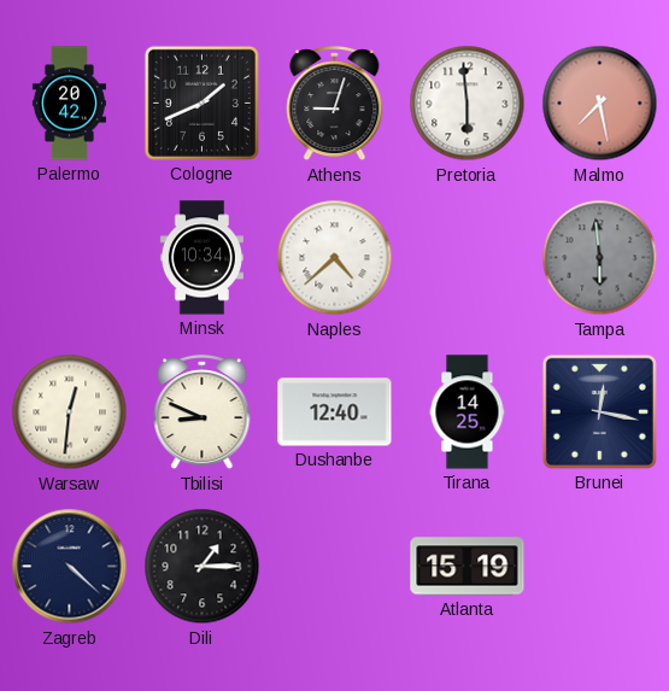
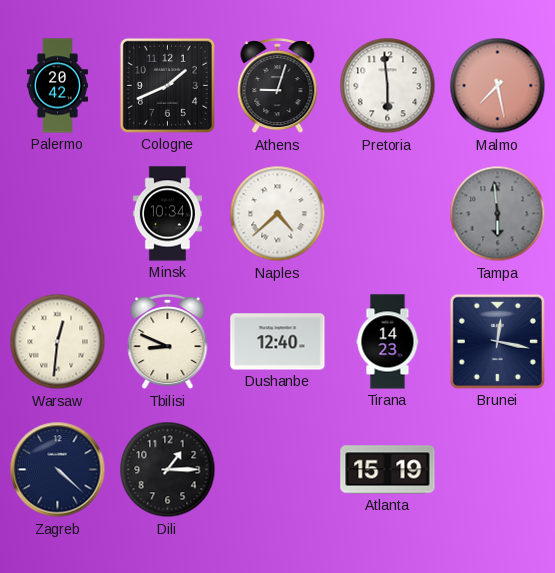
Tirana: 14:25 -> 14:23 (388, 342)
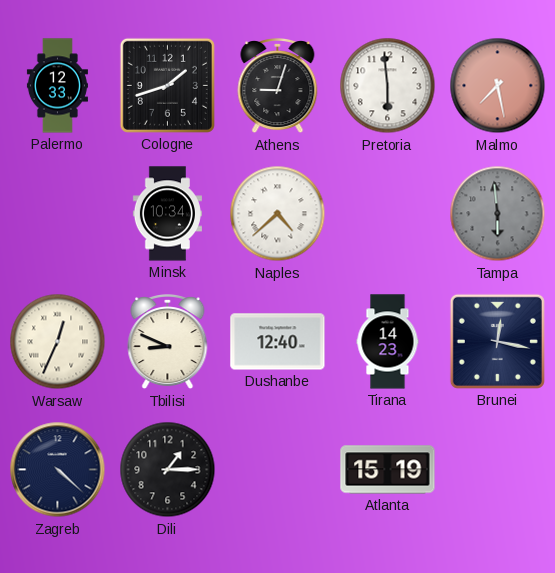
Palermo: 20:42 -> 12:33 (57, 86)
Cologne: 1:41 -> 1:42 (167, 85)
Warsaw: 12:31 -> 12:34 (58, 342)
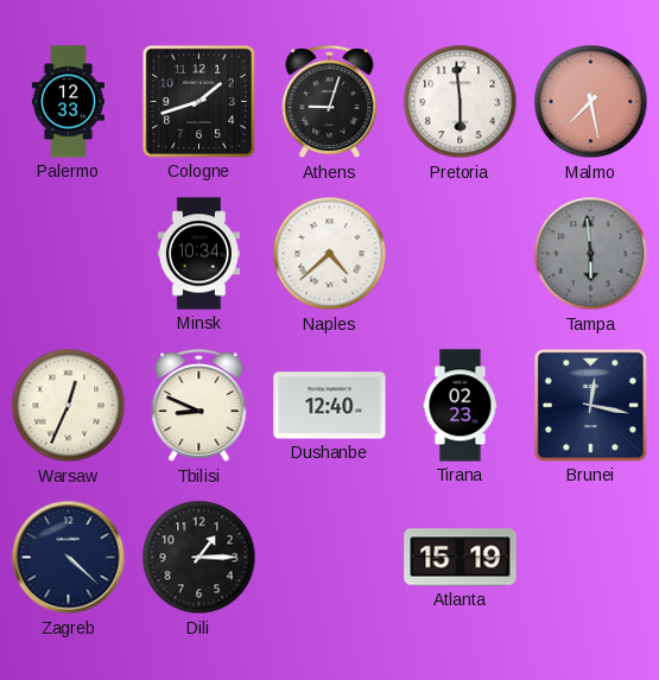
Tirana: 14:23 -> 02:23 (461, 406)
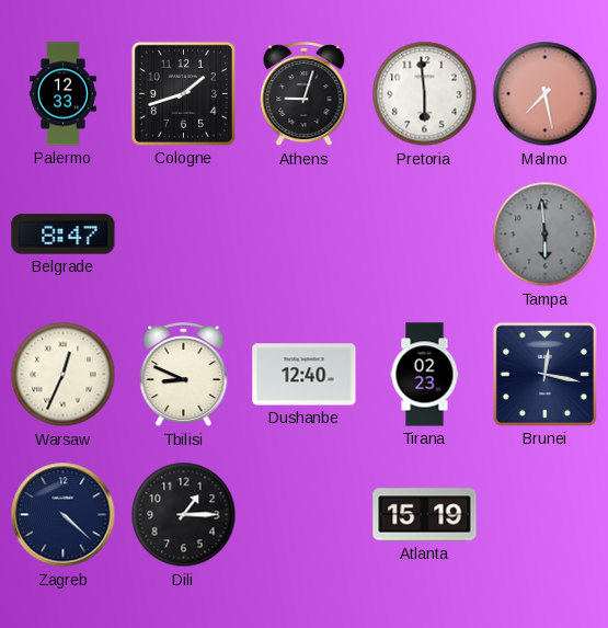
Belgrade: none -> 8:47 (64, 235)
Minsk: 10:34 -> none (198, 254)
Naples: 4:38 -> none (330, 254)
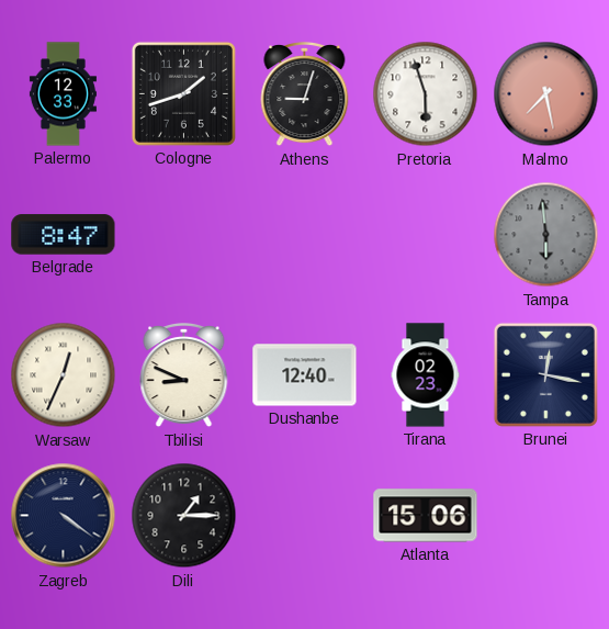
Pretoria: 5:59 -> 5:57 (426, 94)
Zagreb: 4:22 -> 4:21 (64, 516)
Atlanta: 15:19 -> 15:06 (426, 516)
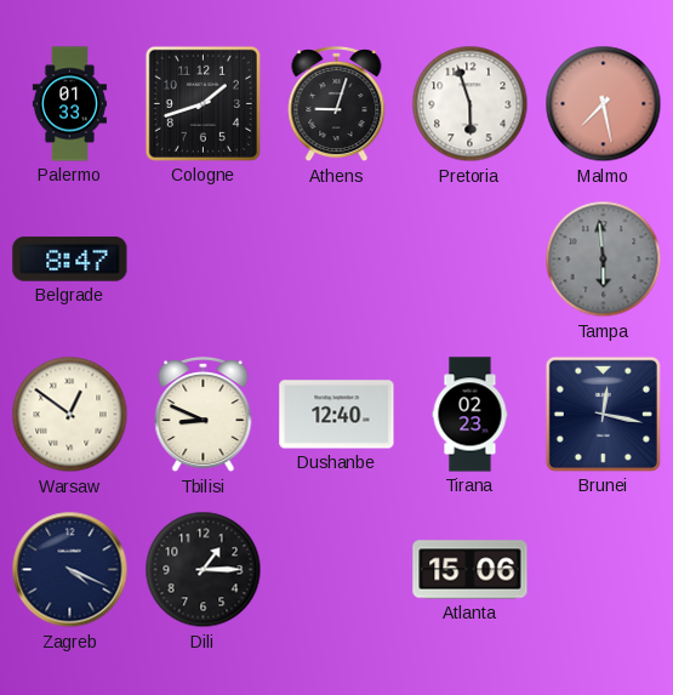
Palermo: 12:33 -> 01:33 (69, 104)
Warsaw: 12:34 -> 12:51 (70, 415)
Zagreb: 4:21 -> 4:19 (70, 570)
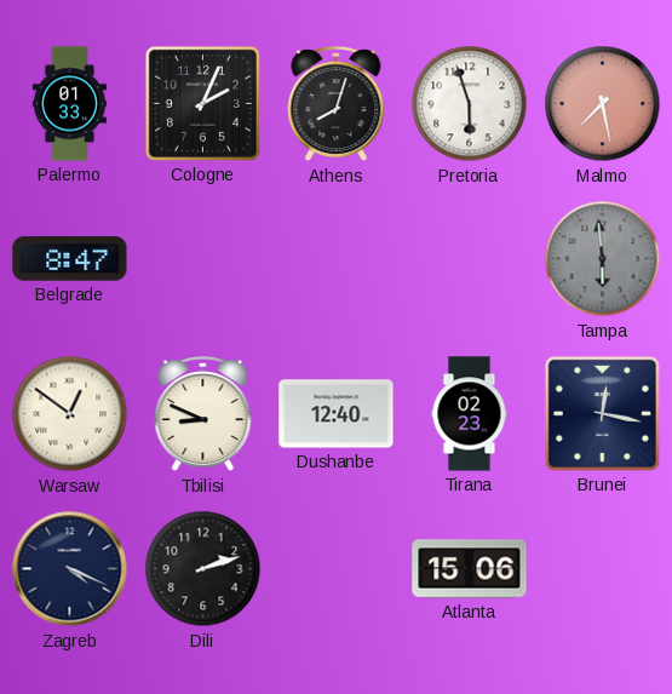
Cologne: 1:42 -> 2:04 (202, 103)
Athens: 9:03 -> 8:03 (337, 105)
Dili: 1:15 -> 2:12 (203, 569)
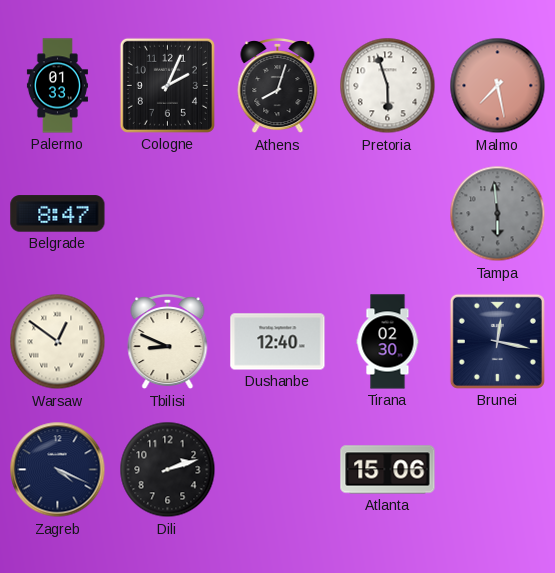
Tirana: 02:23 -> 02:30 (388, 342)
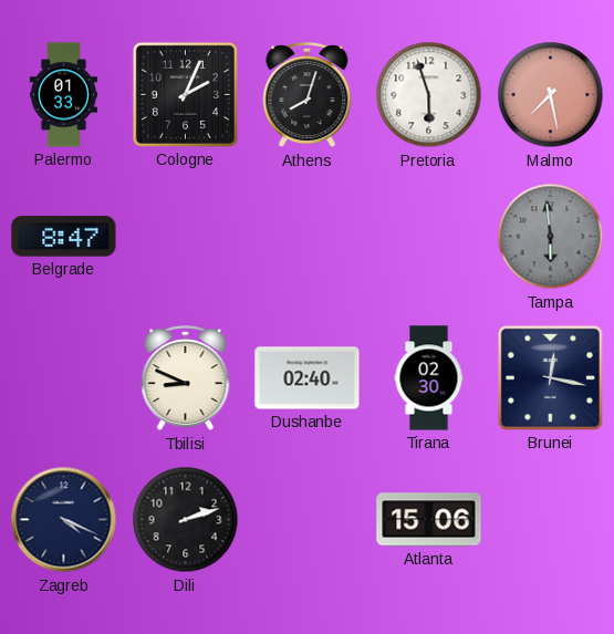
Warsaw: 12:51 -> none (58, 342)
Dushanbe: 12:40 -> 02:40 (308, 378)
